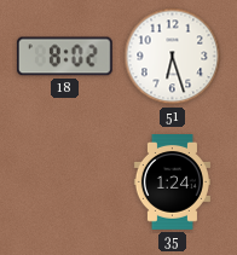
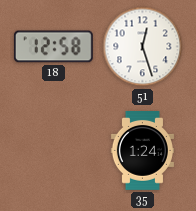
18: 8:02 -> 12:58 (53, 47)
51: 6:27 -> 12:27 (143, 47)
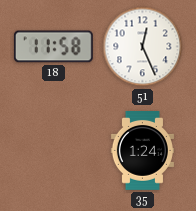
18: 12:58 -> 11:58 (53, 47)
51: 12:27 -> 12:26 (143, 47)
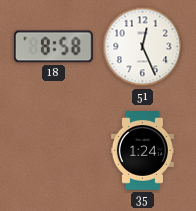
18: 11:58 -> 8:58 (53, 47)
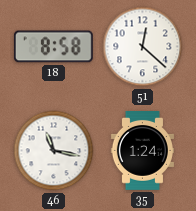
51: 12:26 -> 12:22 (143, 47)
46: none -> 11:17 (54, 151)
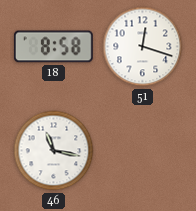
51: 12:22 -> 12:18 (143, 47)
35: 1:24 -> none (142, 151)
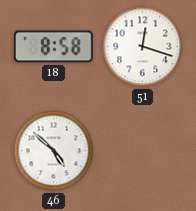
46: 11:17 -> 4:52 (54, 151)
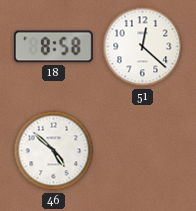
51: 12:18 -> 12:22 (143, 47)
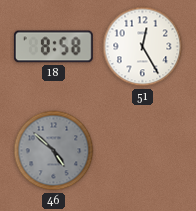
51: 12:22 -> 12:25 (143, 47)
46 dial: white -> grey (54, 151)
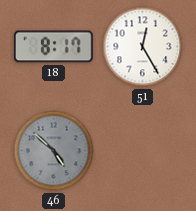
18: 8:58 -> 8:17 (53, 47)
